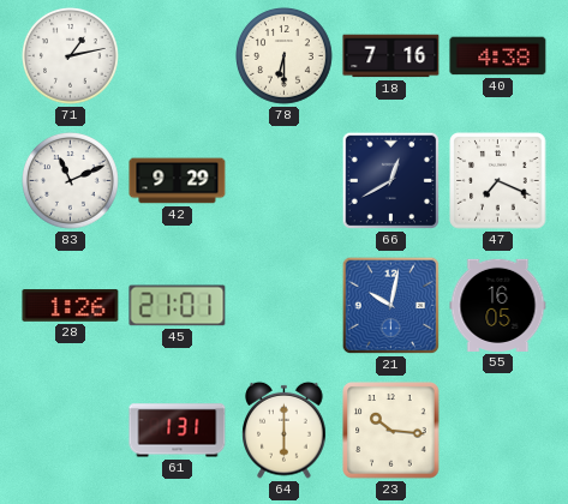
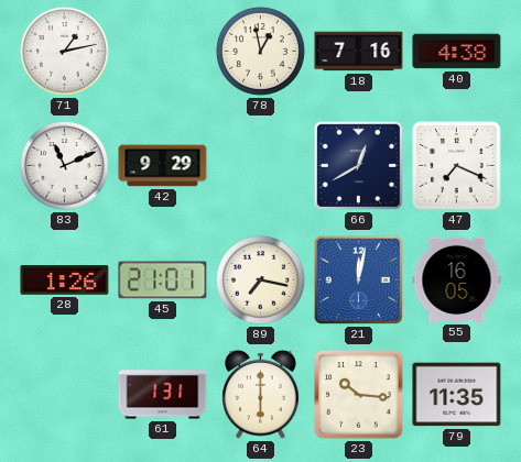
78: 6:30 -> 12:58 (261, 52)
89: none -> 7:17 (261, 280)
21: 10:02 -> 12:02 (359, 280)
79: none -> 11:35 (457, 395)
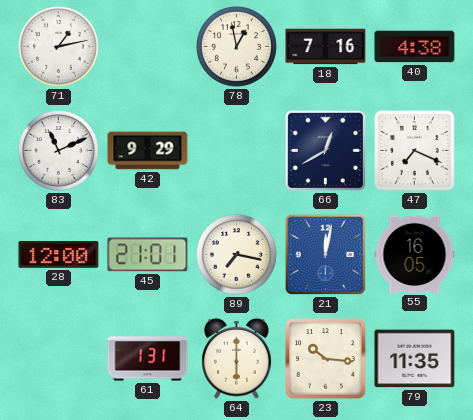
28: 1:26 -> 12:00 (59, 255)
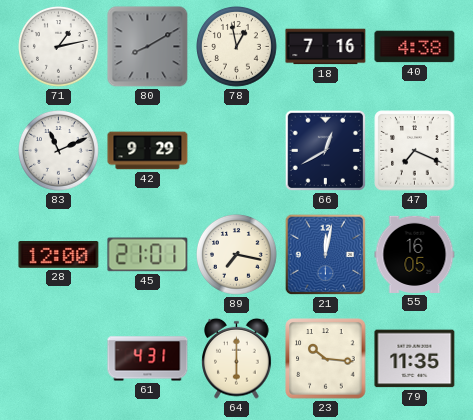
80: none -> 8:10 (148, 47)
61: 1:31 -> 4:31 (148, 359)
